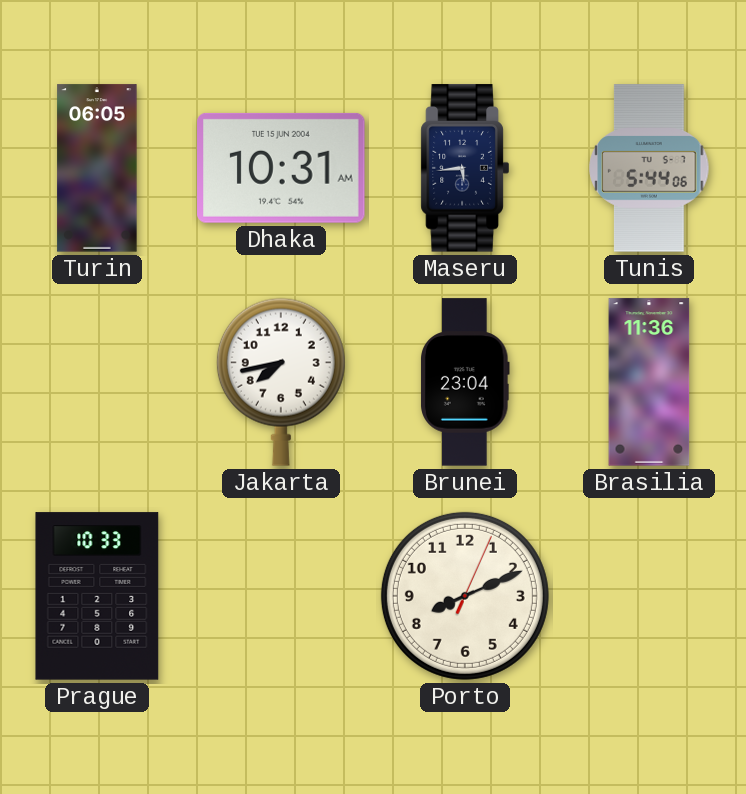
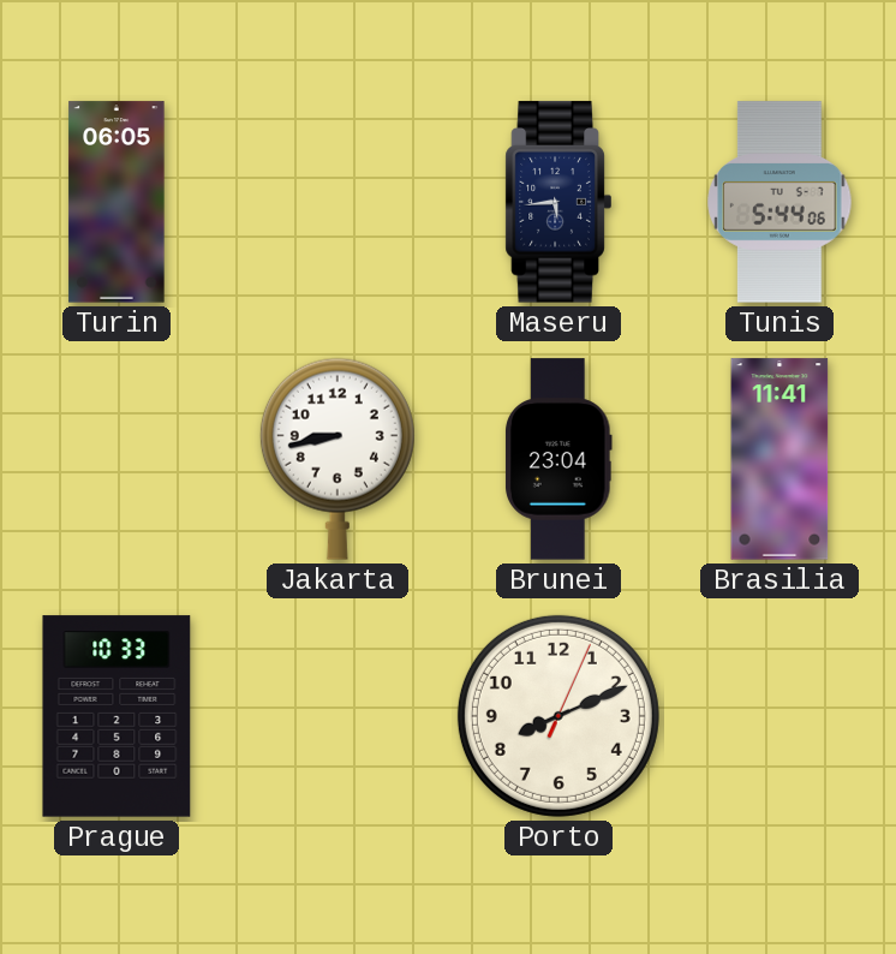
Dhaka: 10:31 -> none (281, 168)
Jakarta: 7:43 -> 8:43 (338, 459)
Brasilia: 11:36 -> 11:41 (779, 459)
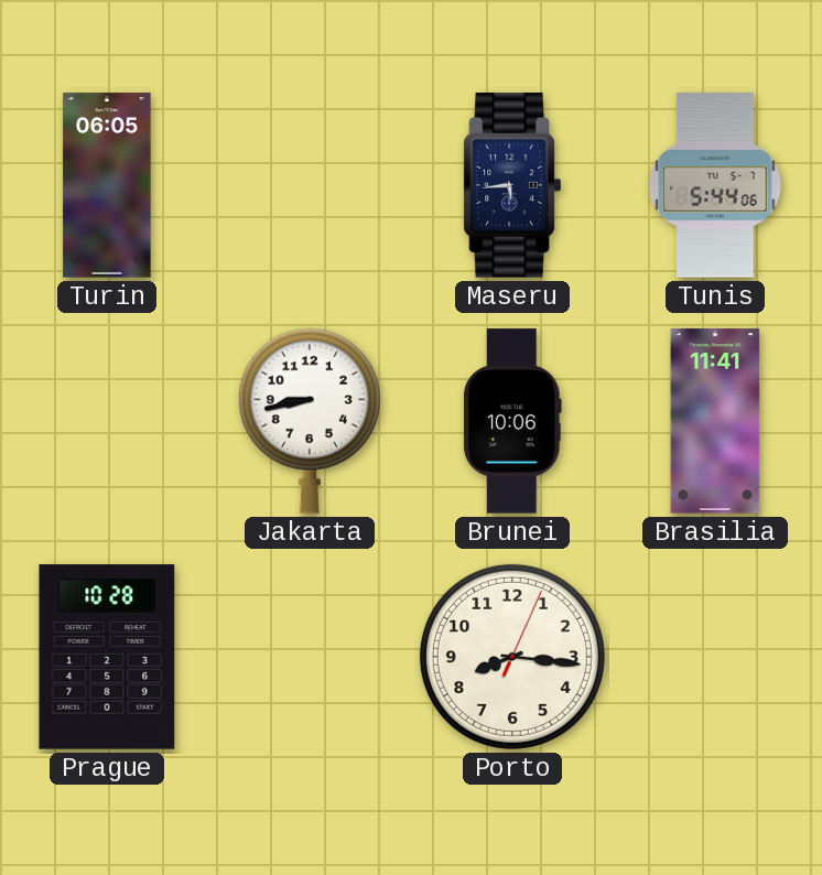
Brunei: 23:04 -> 10:06 (513, 421)
Prague: 10:33 -> 10:28 (107, 657)
Porto: 8:11 -> 8:16 (512, 657)
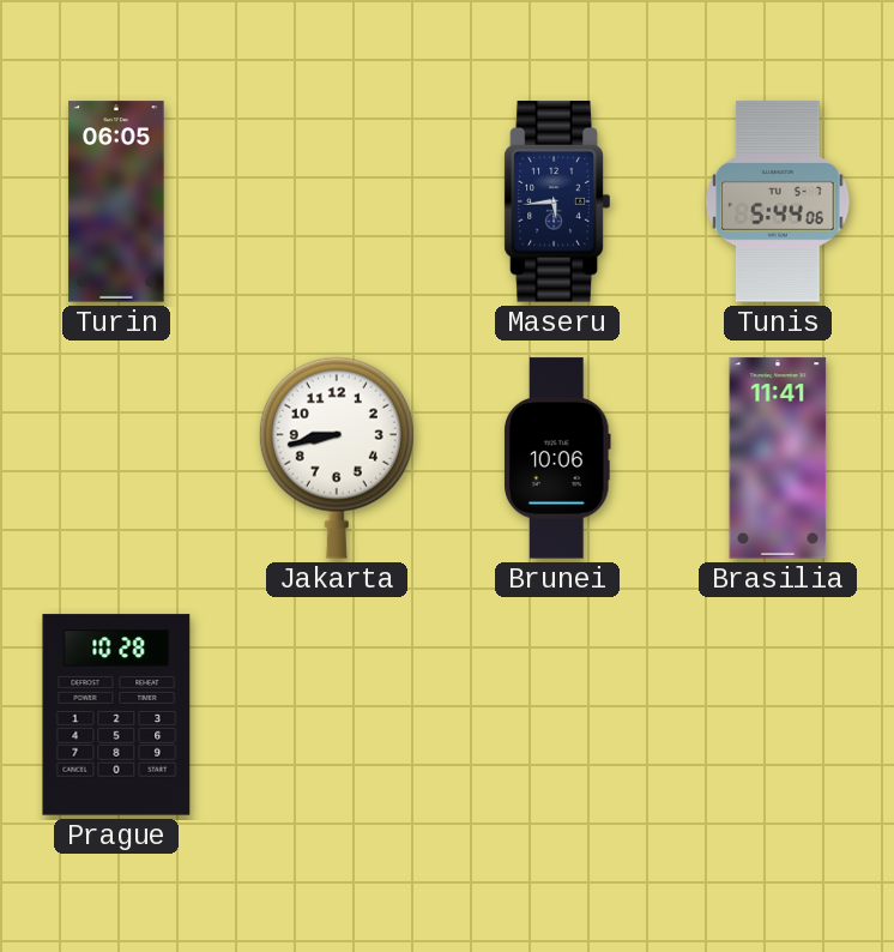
Porto: 8:16 -> none (512, 657)
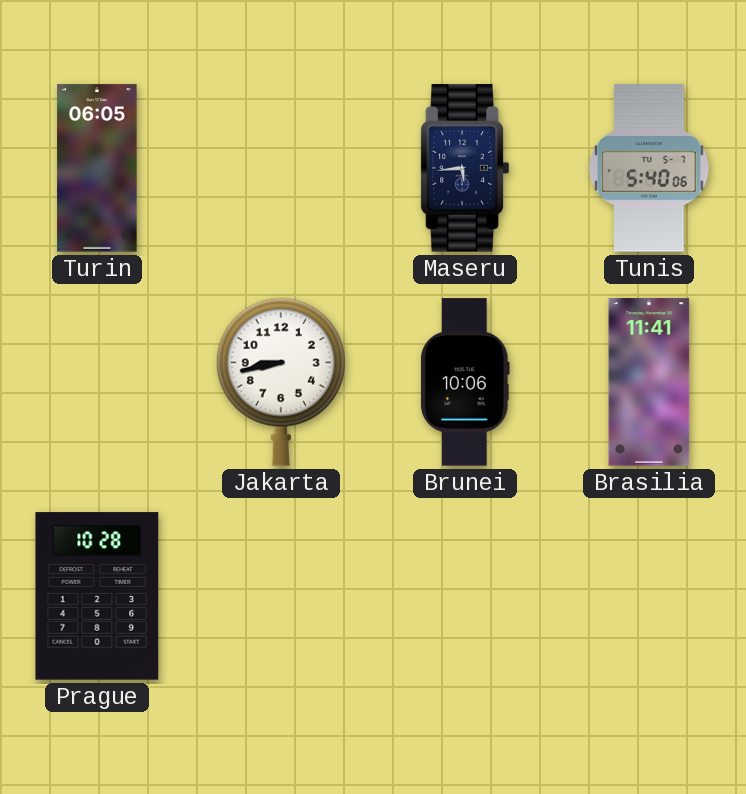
Tunis: 5:44 -> 5:40 (649, 168)
